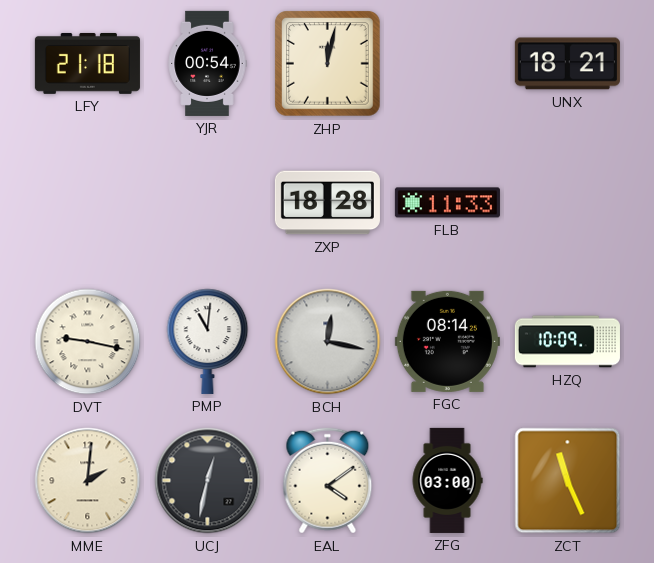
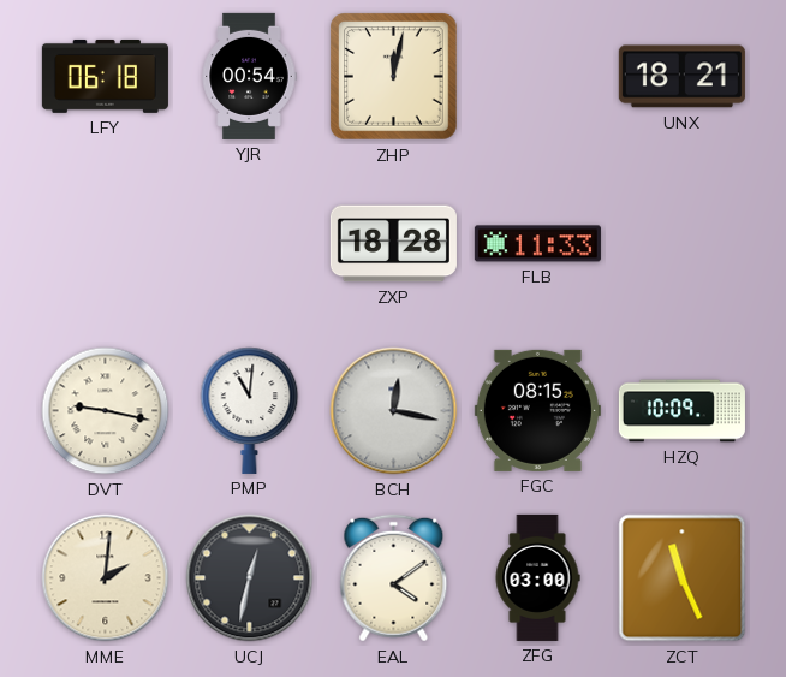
LFY: 21:18 -> 06:18 (105, 76)
FGC: 08:14 -> 08:15 (537, 410)
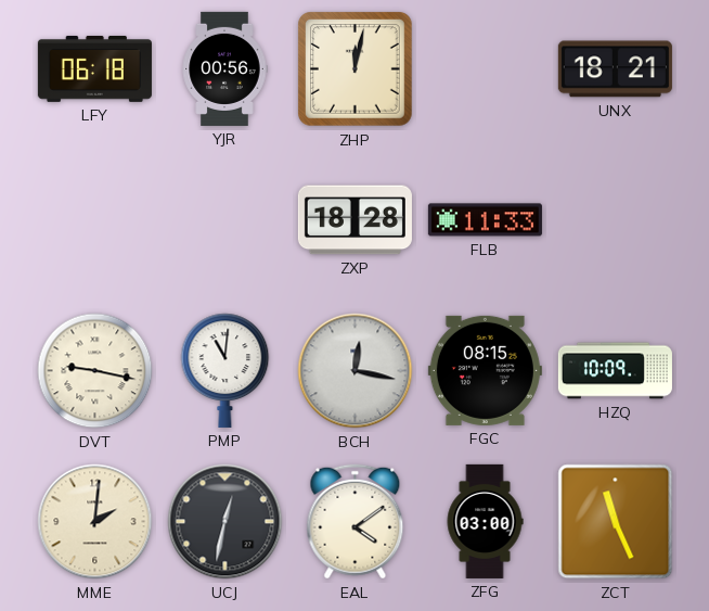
YJR: 00:54 -> 00:56 (224, 68)
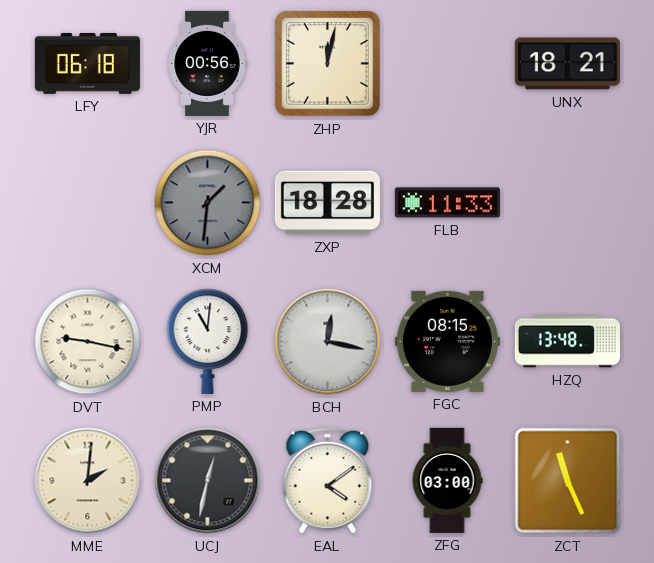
XCM: none -> 1:31 (208, 203)
HZQ: 10:09 -> 13:48 (567, 342)
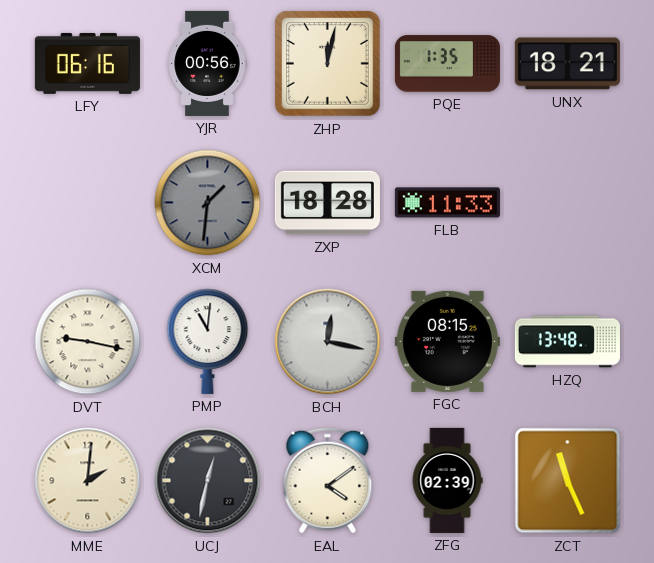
LFY: 06:18 -> 06:16 (87, 63)
PQE: none -> 1:35 (447, 64)
ZFG: 03:00 -> 02:39 (447, 480)
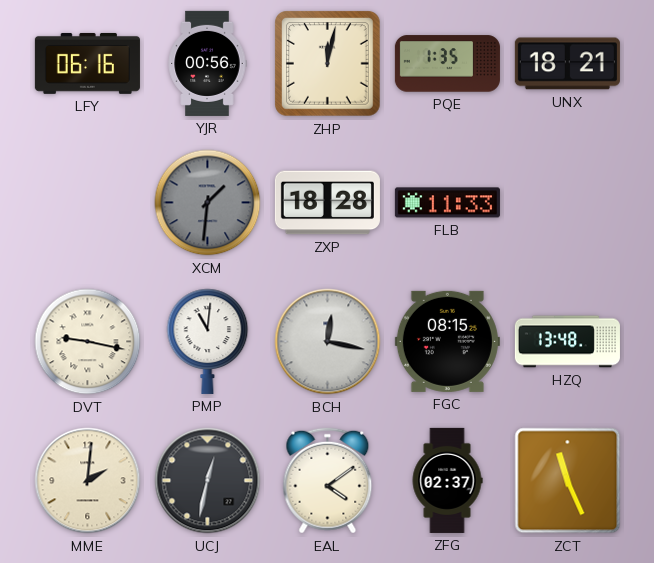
ZFG: 02:39 -> 02:37 (447, 480)
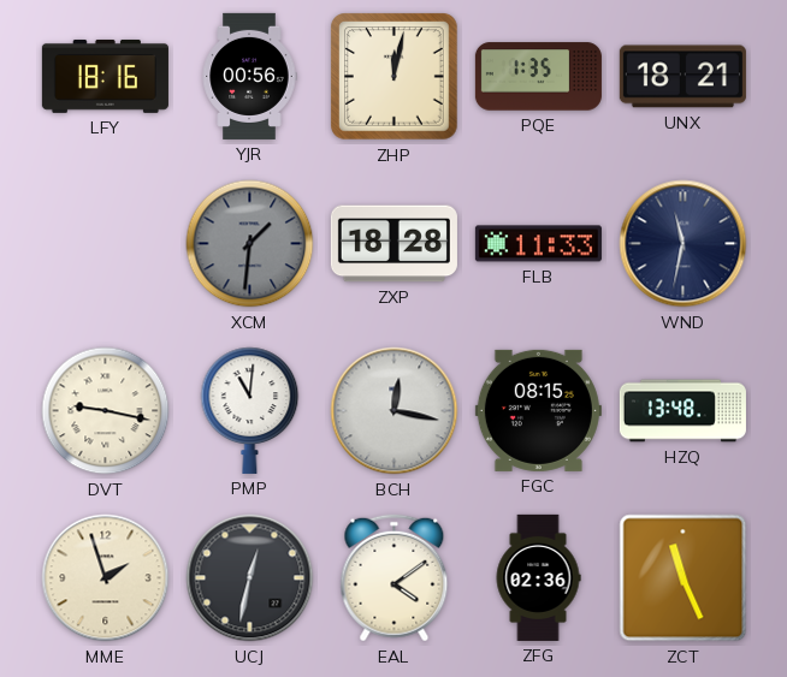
LFY: 06:16 -> 18:16 (105, 76)
WND: none -> 11:32 (684, 244)
MME: 2:01 -> 1:57 (106, 578)
ZFG: 02:37 -> 02:36 (538, 577)
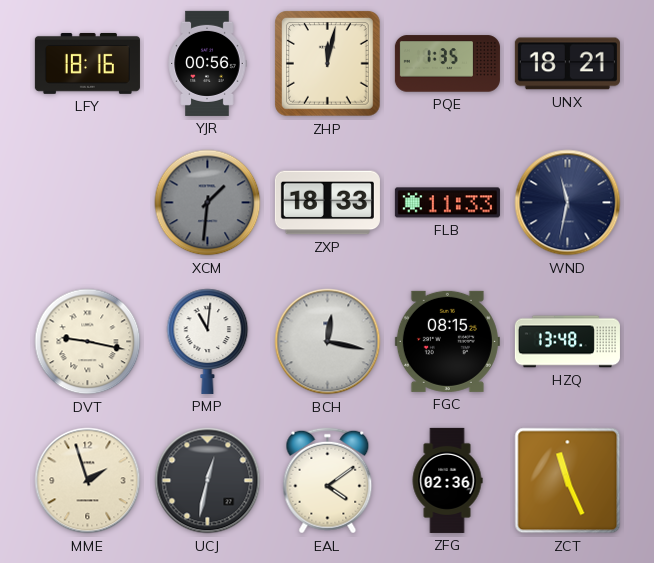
ZXP: 18:28 -> 18:33 (327, 203)
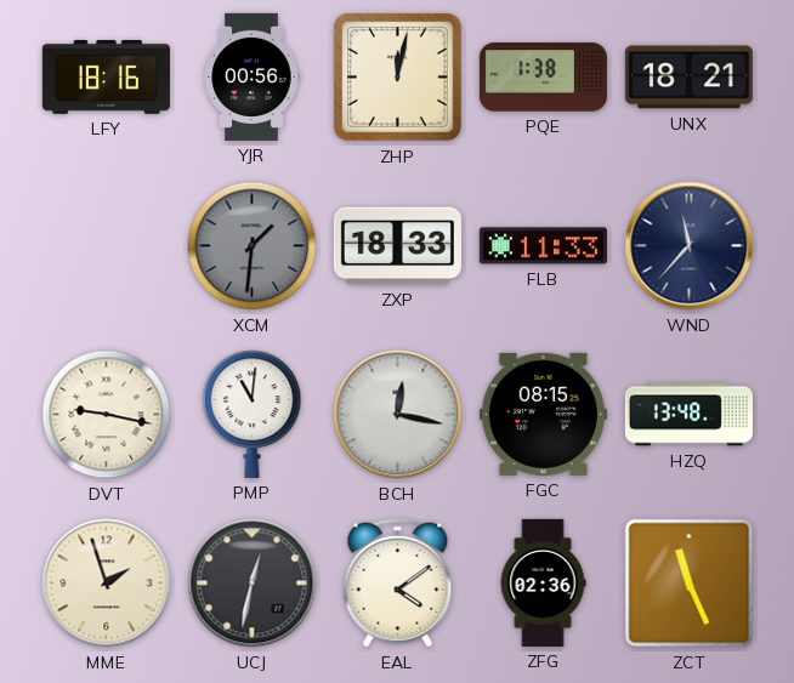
PQE: 1:35 -> 1:38 (543, 78)
WND: 11:32 -> 11:37 (690, 246)
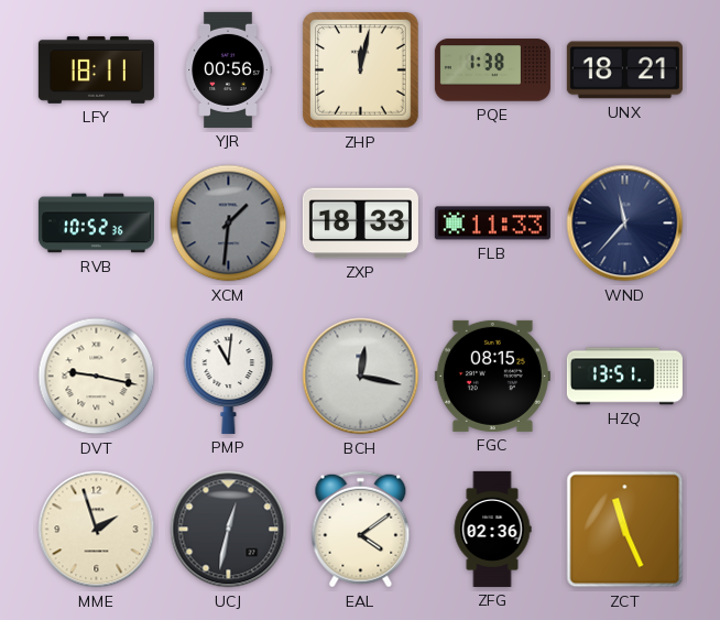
LFY: 18:16 -> 18:11 (96, 69)
RVB: none -> 10:52 (96, 224)
HZQ: 13:48 -> 13:51 (624, 377)
